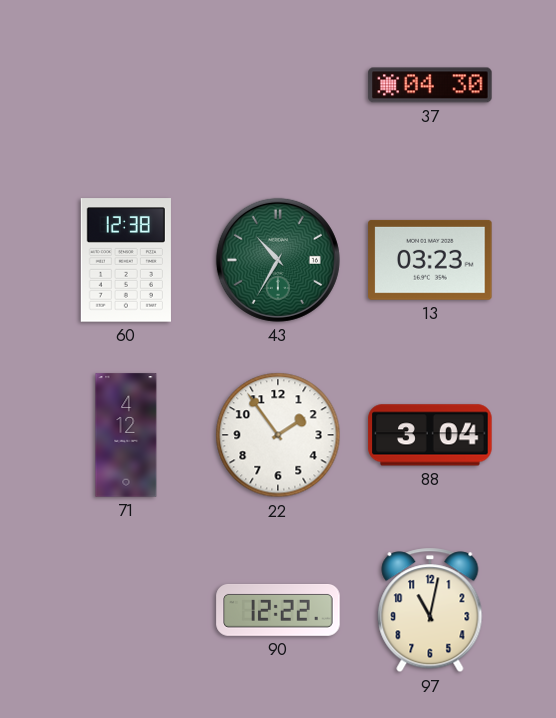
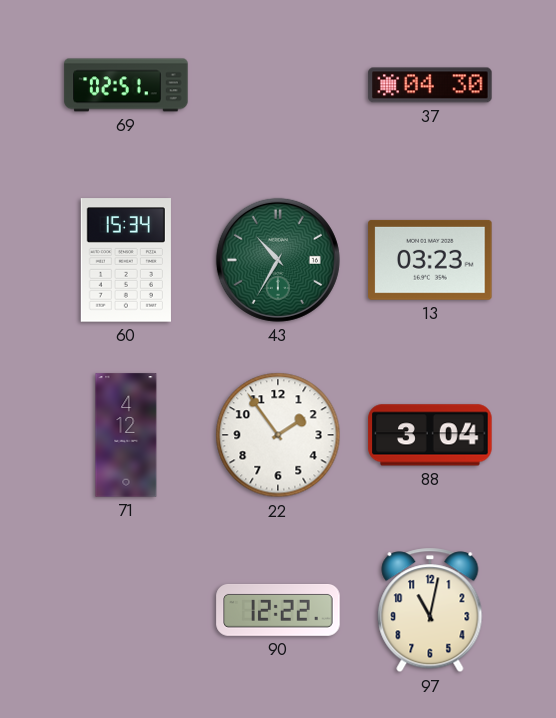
69: none -> 02:51 (126, 85)
60: 12:38 -> 15:34 (126, 260)
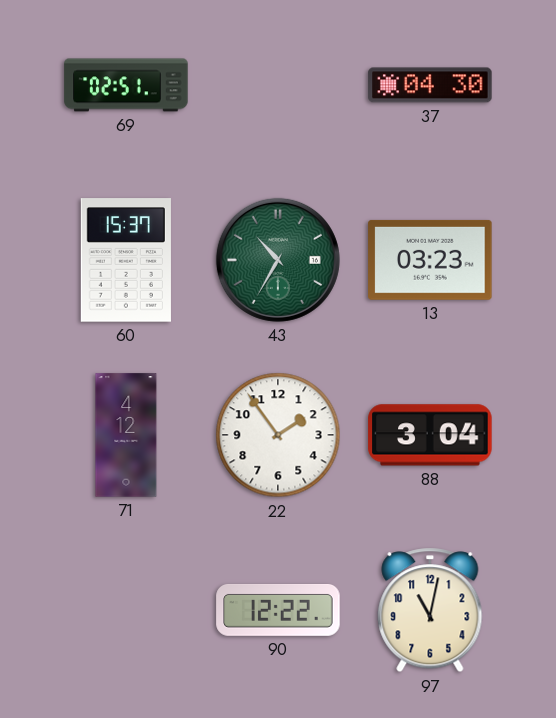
60: 15:34 -> 15:37 (126, 260)
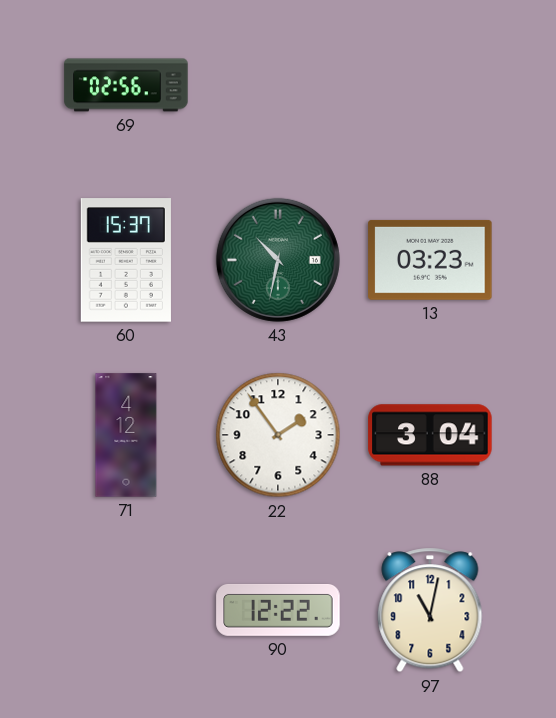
69: 02:51 -> 02:56 (126, 85)
37: 04:30 -> none (430, 85)
43: 10:35 -> 10:32 (278, 260)
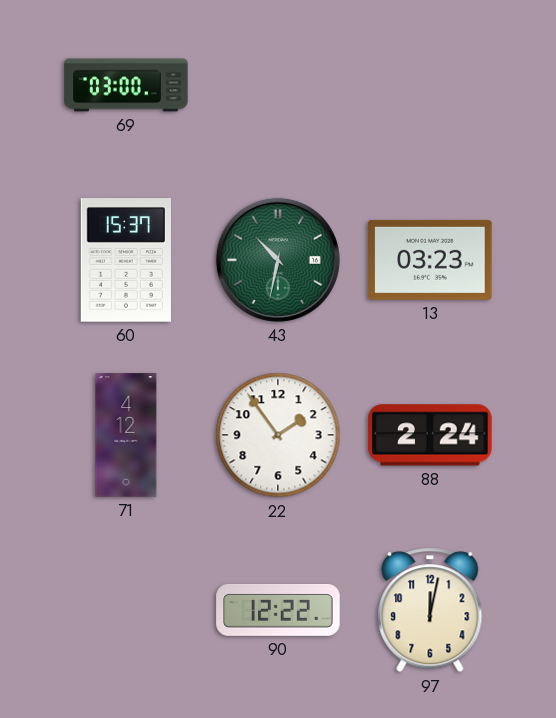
69: 02:56 -> 03:00 (126, 85)
88: 3:04 -> 2:24 (430, 435)
97: 11:02 -> 12:02 (430, 610)
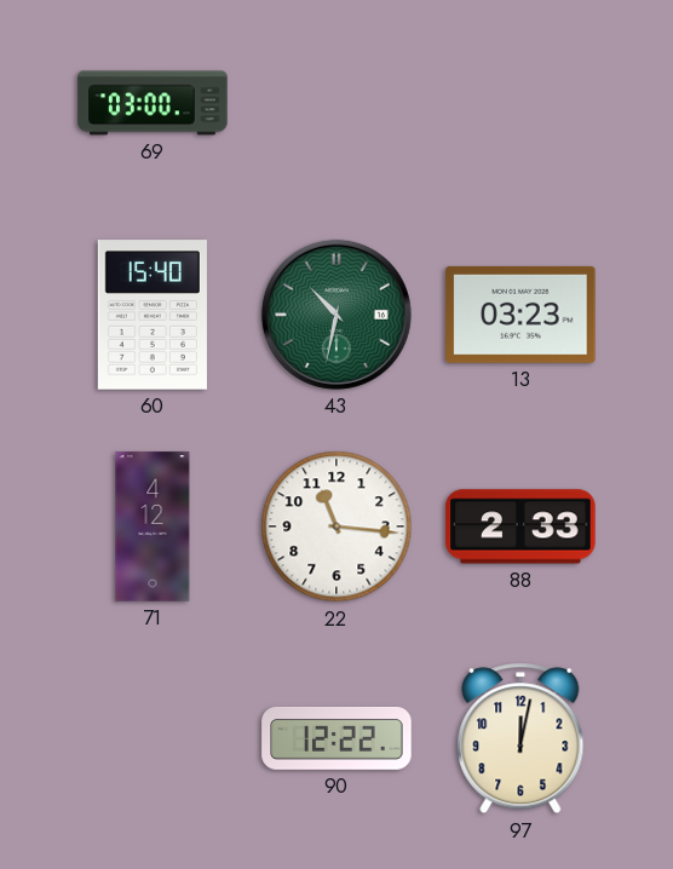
60: 15:37 -> 15:40 (153, 315)
22: 1:54 -> 11:16 (336, 526)
88: 2:24 -> 2:33 (520, 526)
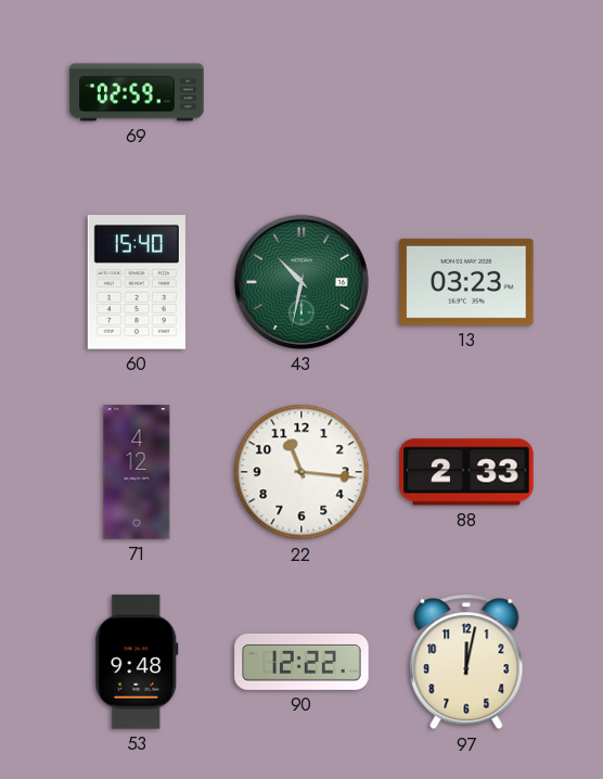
69: 03:00 -> 02:59 (137, 92)
53: none -> 9:48 (137, 662)
